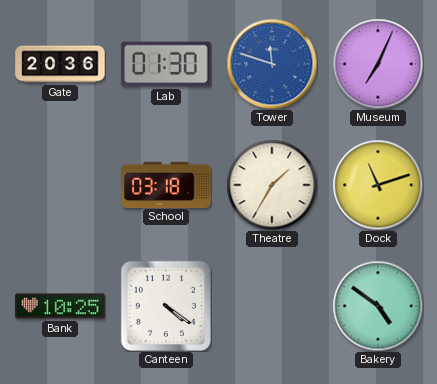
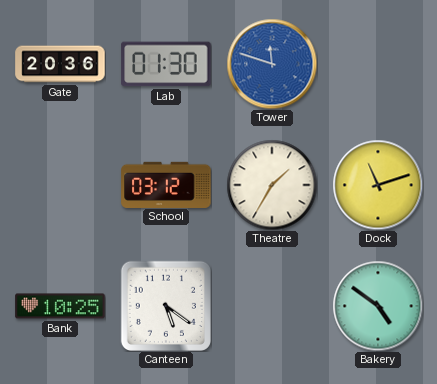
Museum: 7:04 -> none (378, 64)
School: 03:18 -> 03:12 (166, 184)
Canteen: 4:21 -> 5:21 (166, 306)
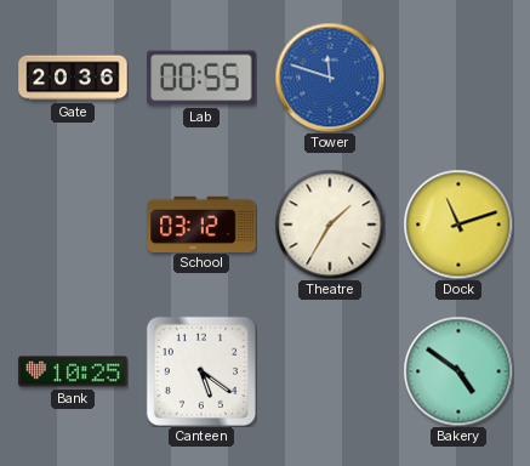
Lab: 01:30 -> 00:55 (201, 78)
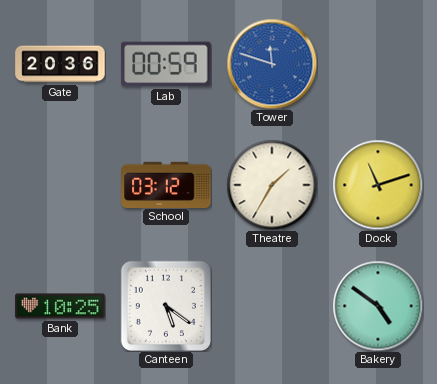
Lab: 00:55 -> 00:59 (166, 64)
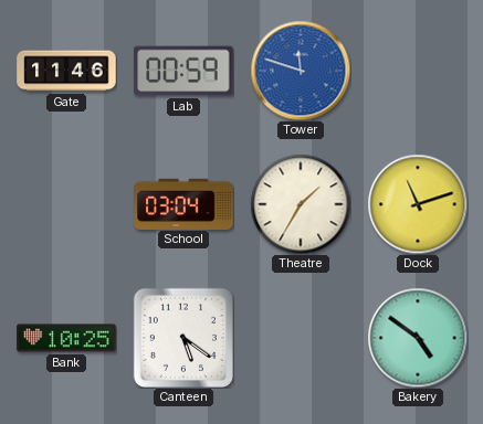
Gate: 20:36 -> 11:46 (66, 71)
School: 03:12 -> 03:04 (183, 203)
